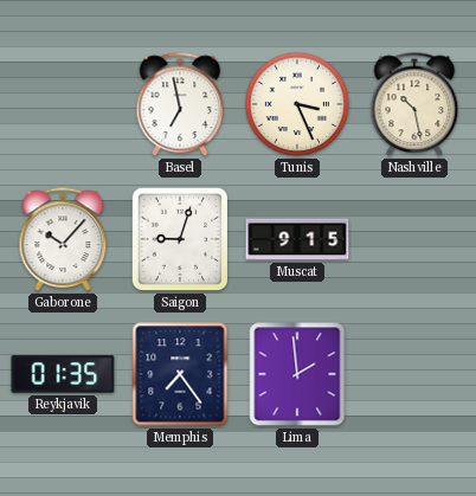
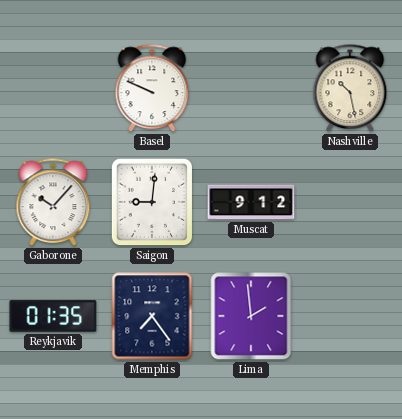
Basel: 6:58 -> 9:49 (152, 89)
Tunis: 3:26 -> none (297, 104)
Saigon: 9:03 -> 9:01 (152, 202)
Muscat: 9:15 -> 9:12 (251, 202)
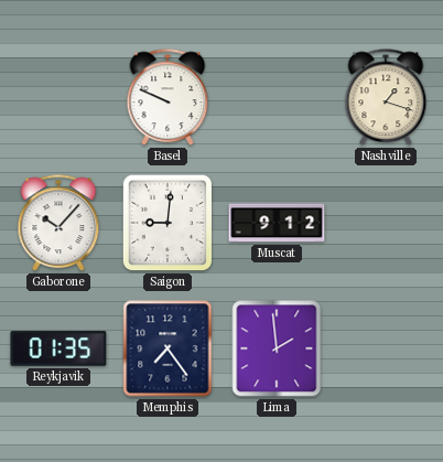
Nashville: 10:28 -> 1:18 (386, 98)
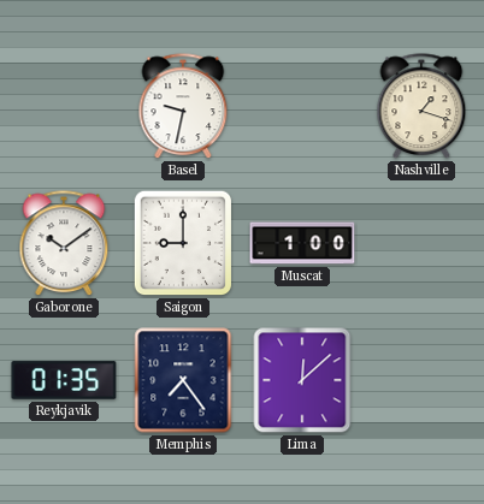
Basel: 9:49 -> 9:32 (183, 107)
Gaborone: 10:07 -> 10:09 (64, 244)
Saigon: 9:01 -> 9:00 (183, 243)
Muscat: 9:12 -> 1:00 (302, 243)
Lima: 1:59 -> 12:08 (302, 380)
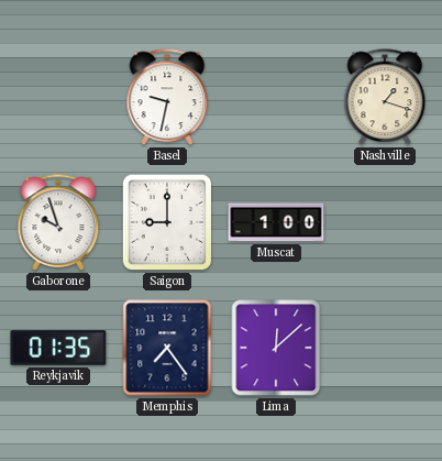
Gaborone: 10:09 -> 9:57 (58, 223)
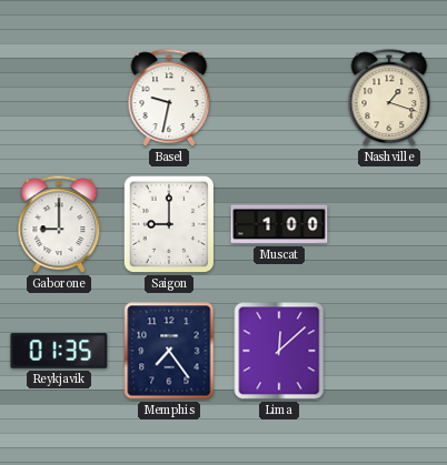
Gaborone: 9:57 -> 9:00 (59, 225)
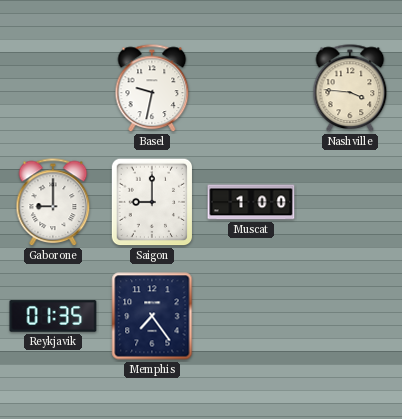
Nashville: 1:18 -> 3:46 (350, 89)
Lima: 12:08 -> none (279, 351)
